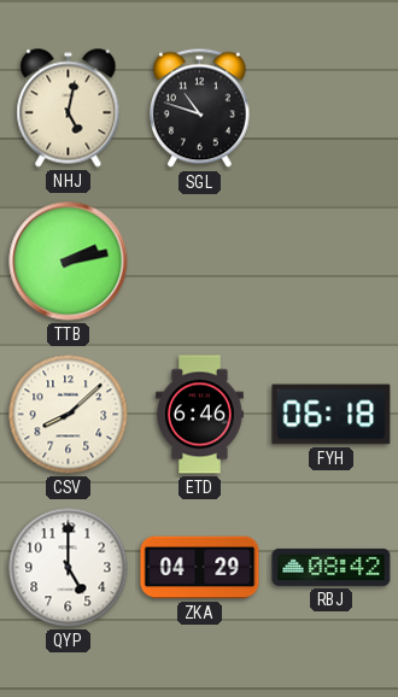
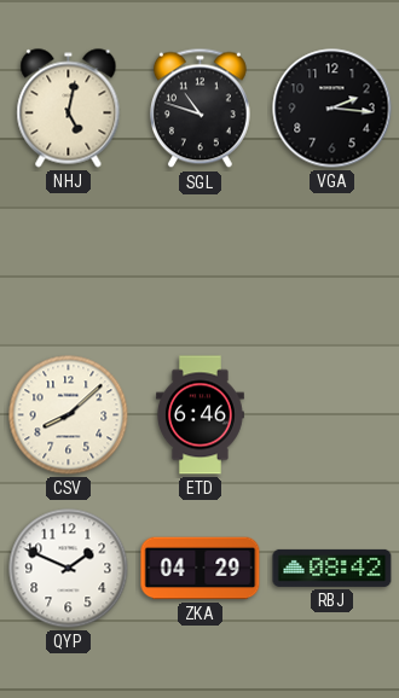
VGA: none -> 2:16 (332, 109)
TTB: 2:13 -> none (69, 262)
FYH: 06:18 -> none (332, 415)
QYP: 5:00 -> 1:49 (69, 569)
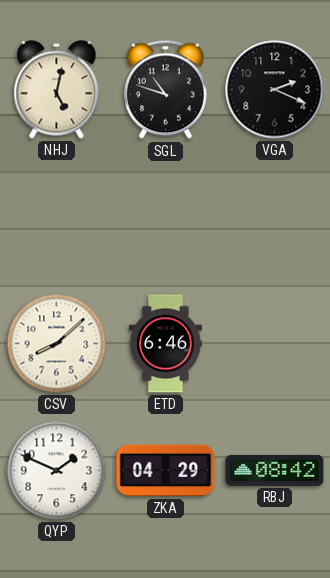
VGA: 2:16 -> 2:19 (275, 90)
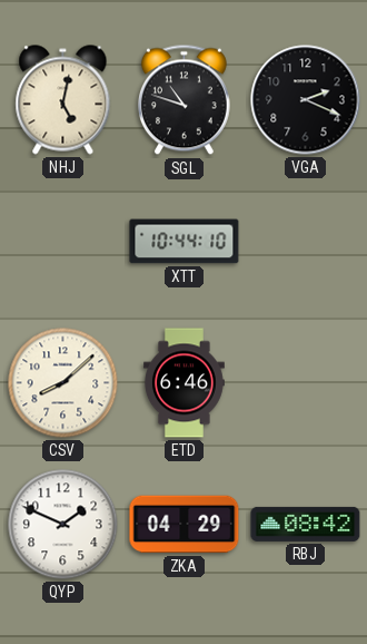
XTT: none -> 10:44 (185, 242)
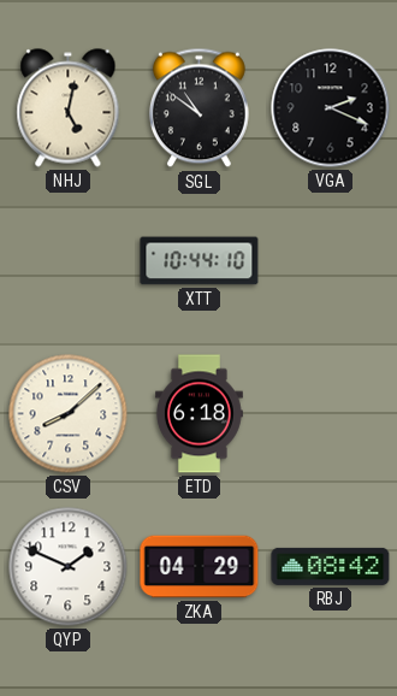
SGL: 10:48 -> 10:51 (198, 108)
ETD: 6:46 -> 6:18 (198, 414)
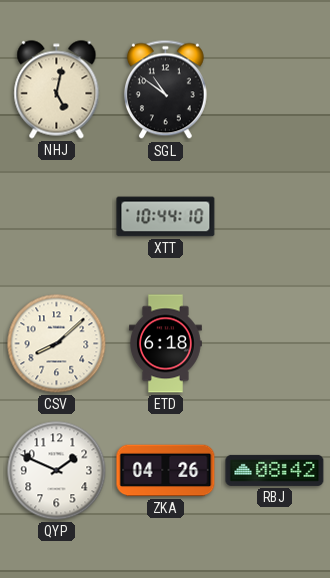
VGA: 2:19 -> none (331, 108)
ZKA: 04:29 -> 04:26 (166, 471)
